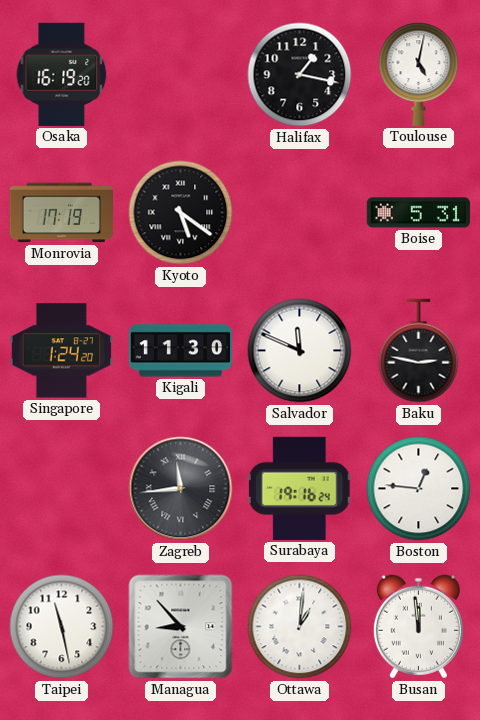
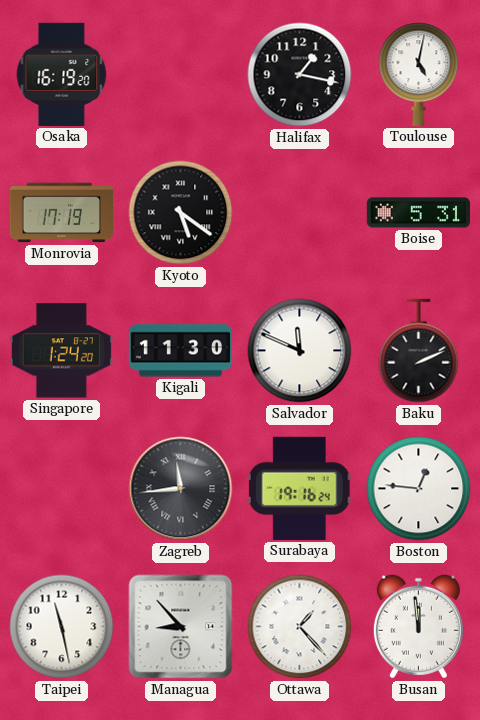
Baku: 2:47 -> 2:11 (419, 351)
Ottawa: 1:01 -> 1:23 (300, 627)
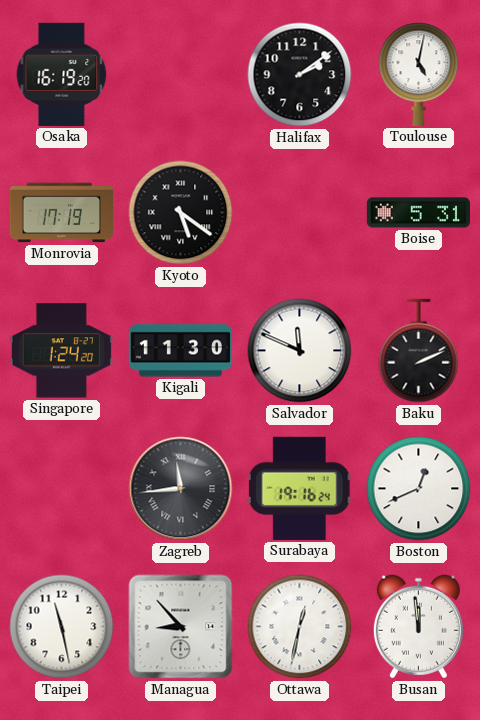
Halifax: 1:17 -> 2:09 (300, 75)
Boston: 12:46 -> 12:41 (419, 489)
Ottawa: 1:23 -> 12:32 (300, 627)
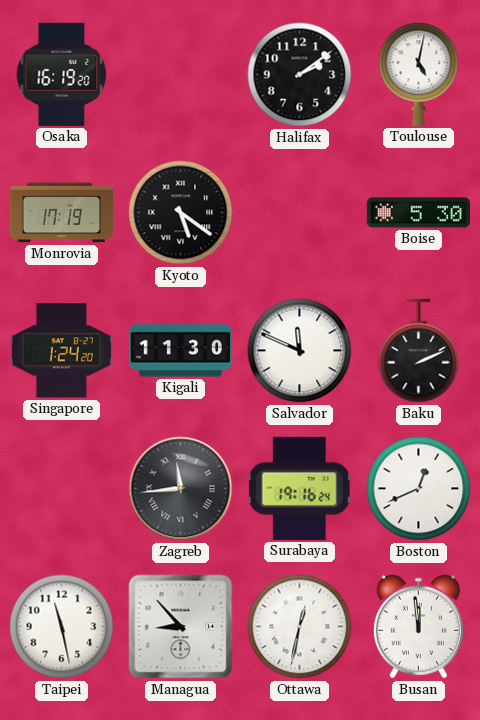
Boise: 5:31 -> 5:30 (418, 213)
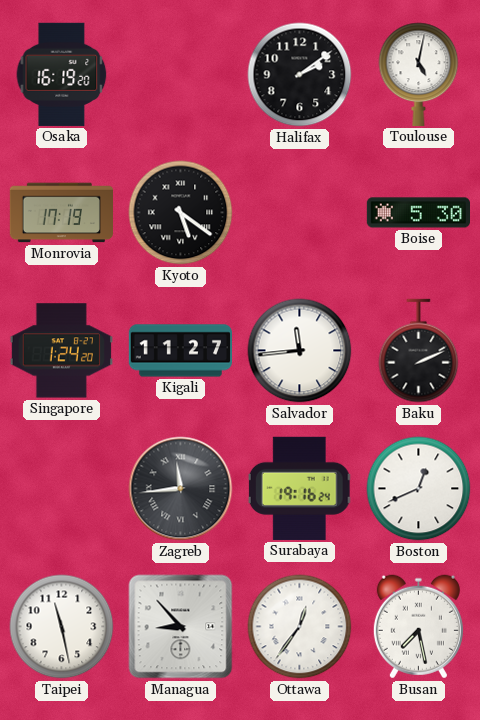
Kigali: 11:30 -> 11:27 (180, 351)
Salvador: 11:49 -> 11:44 (300, 351)
Ottawa: 12:32 -> 12:36 (300, 627)
Busan: 11:59 -> 7:28 (418, 627)
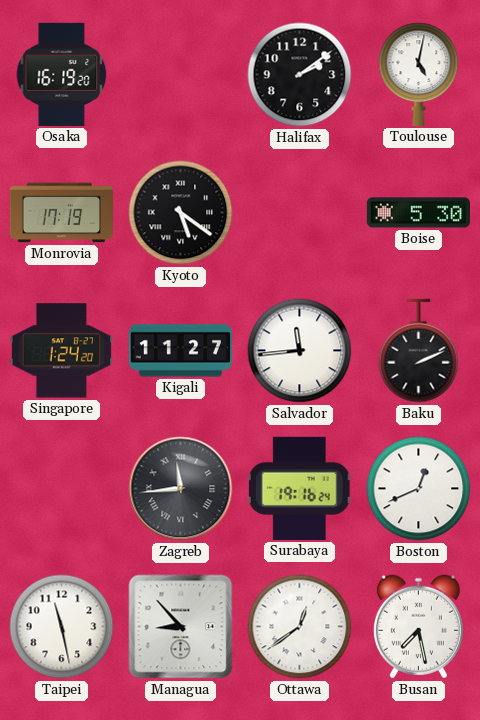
Ottawa: 12:36 -> 12:39 (300, 627)
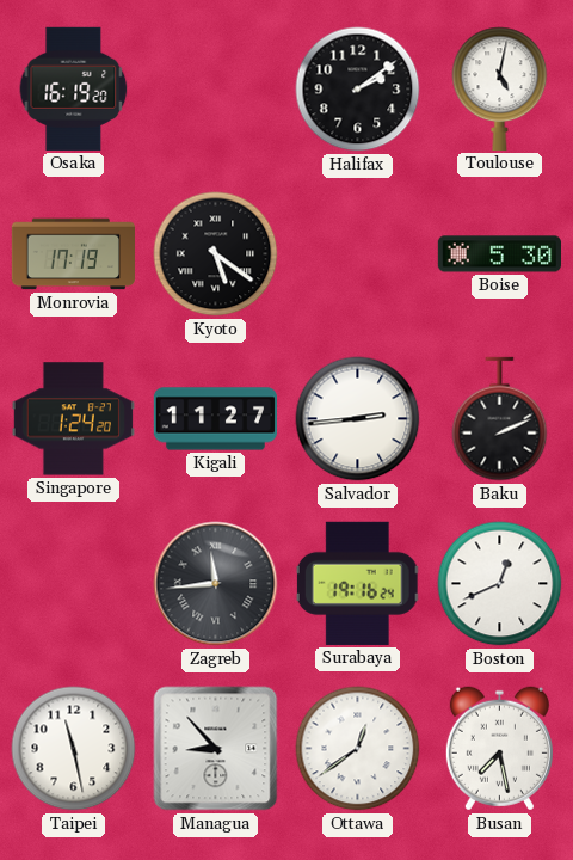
Salvador: 11:44 -> 2:44 (358, 419)
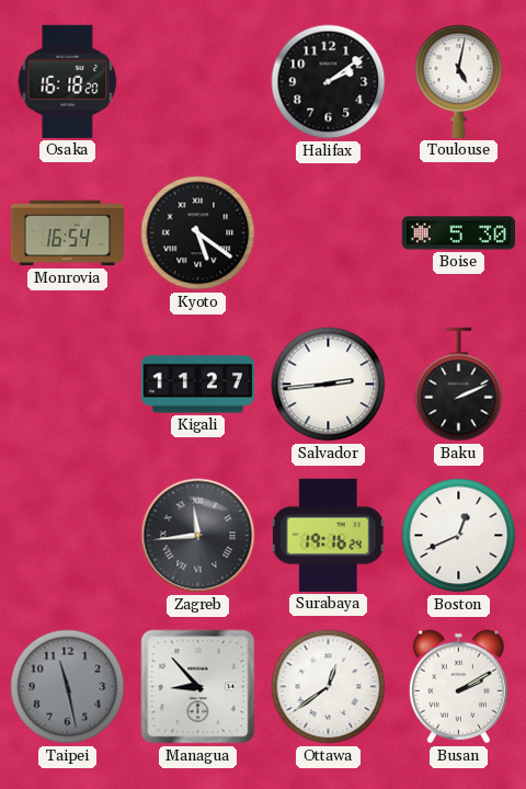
Osaka: 16:19 -> 16:18 (68, 81)
Monrovia: 17:19 -> 16:54 (67, 233)
Singapore: 1:24 -> none (73, 419)
Taipei dial: white -> grey (68, 687)
Busan: 7:28 -> 2:10 (458, 687)
